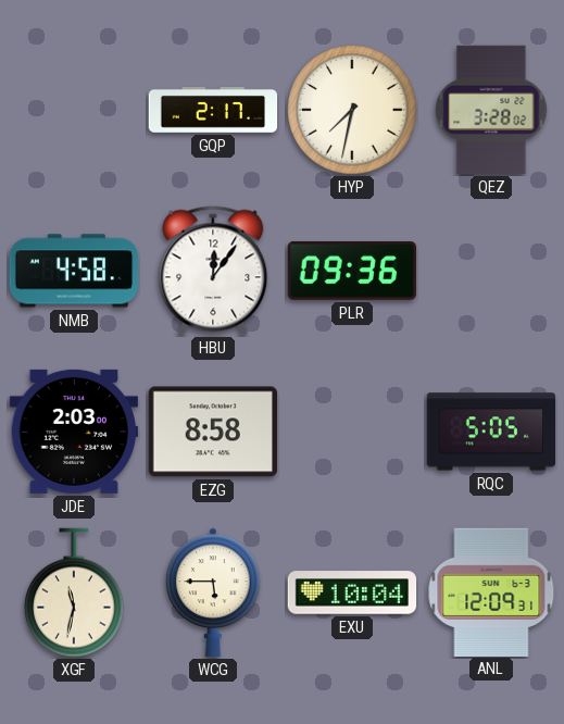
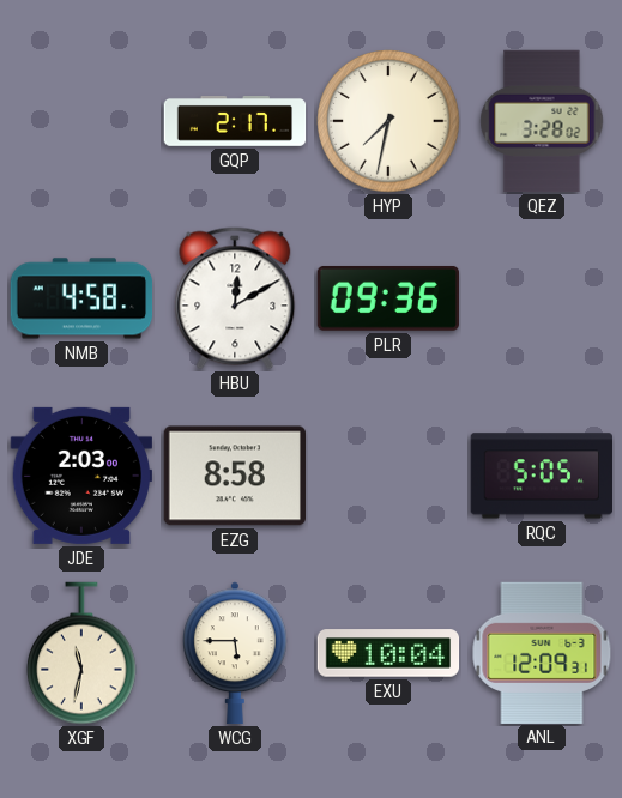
HBU: 12:06 -> 12:10 (235, 298)
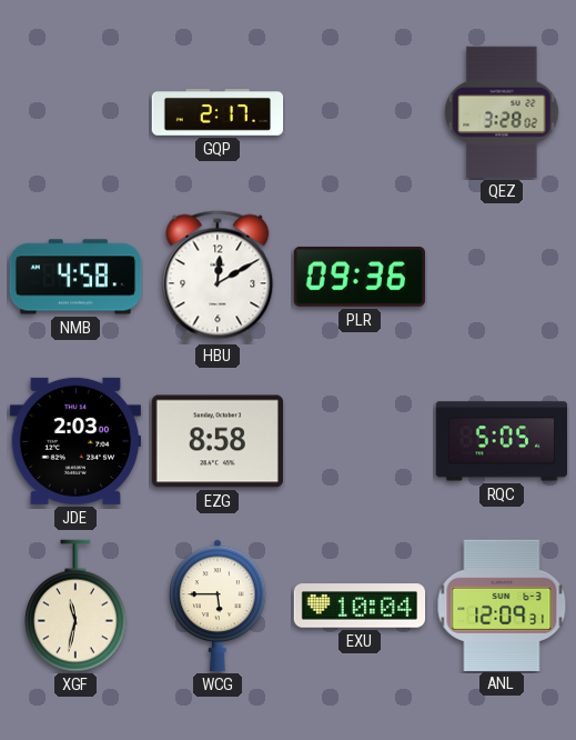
HYP: 7:32 -> none (388, 121)
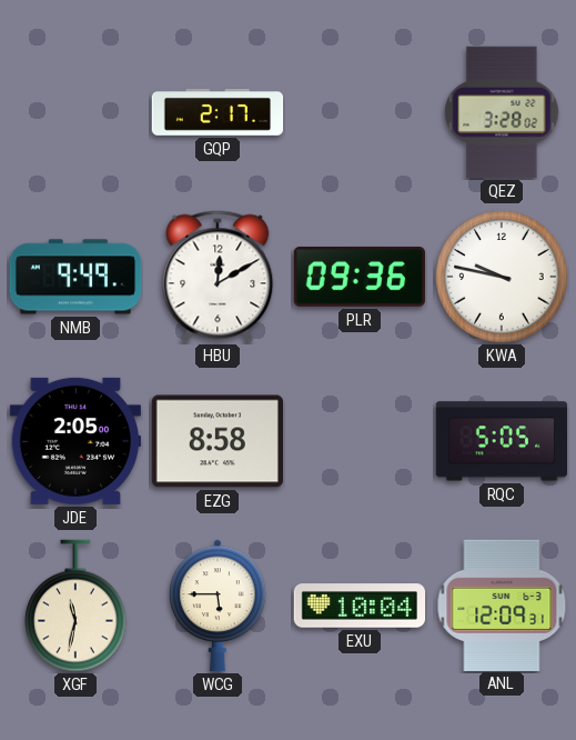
NMB: 4:58 -> 9:49 (75, 277)
KWA: none -> 9:47 (502, 277)
JDE: 2:03 -> 2:05 (74, 441)
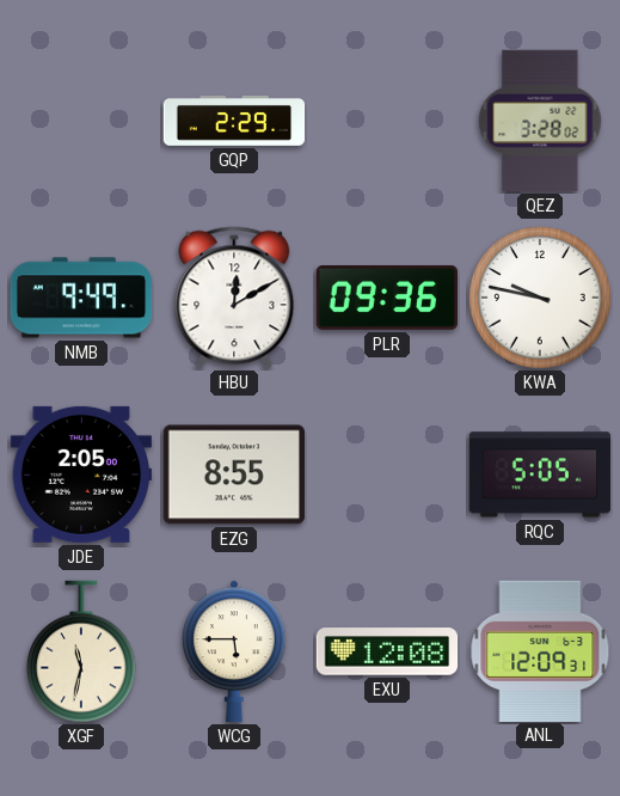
GQP: 2:17 -> 2:29 (234, 122)
EZG: 8:58 -> 8:55 (233, 474)
EXU: 10:04 -> 12:08 (387, 651)
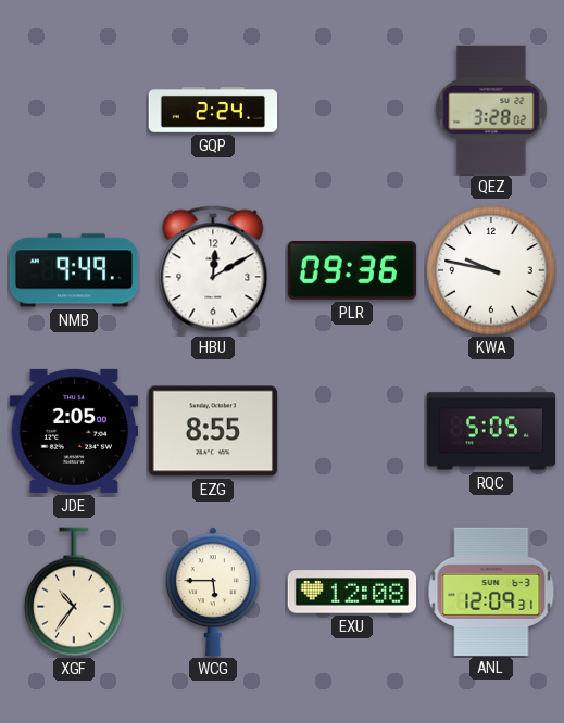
GQP: 2:29 -> 2:24 (213, 111)
XGF: 11:32 -> 10:36 (75, 592)
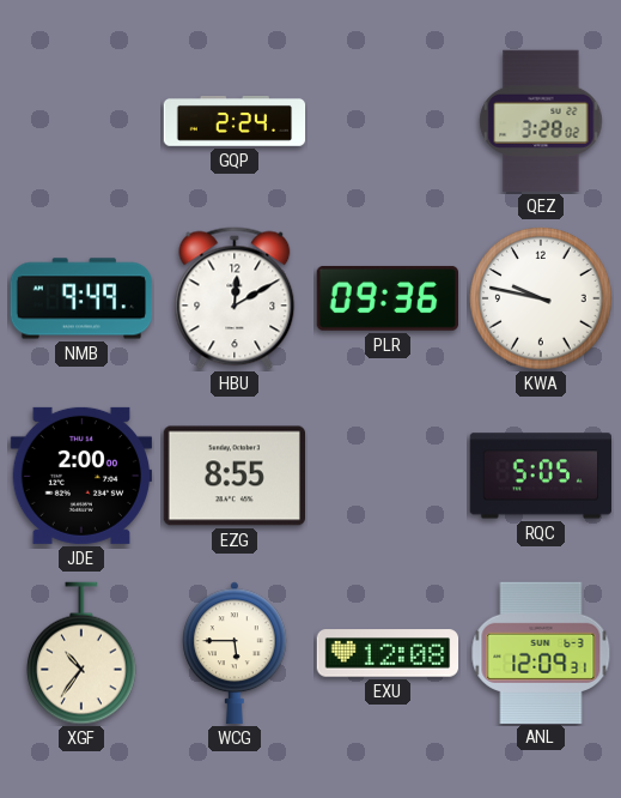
JDE: 2:05 -> 2:00 (80, 476)
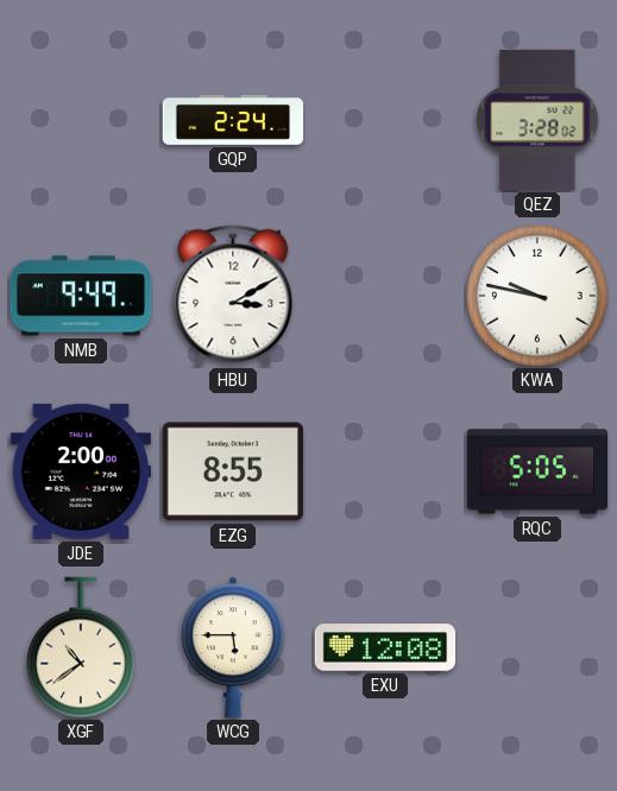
HBU: 12:10 -> 3:10 (233, 296)
PLR: 09:36 -> none (386, 298)
XGF: 10:36 -> 10:39 (82, 647)
ANL: 12:09 -> none (541, 652)
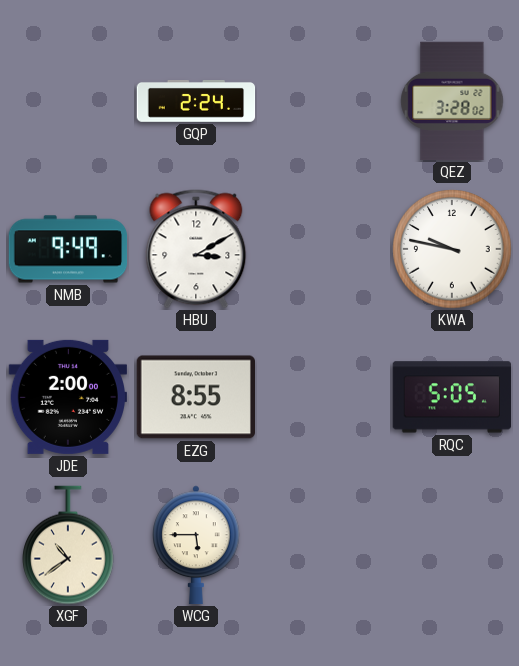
EXU: 12:08 -> none (385, 647)
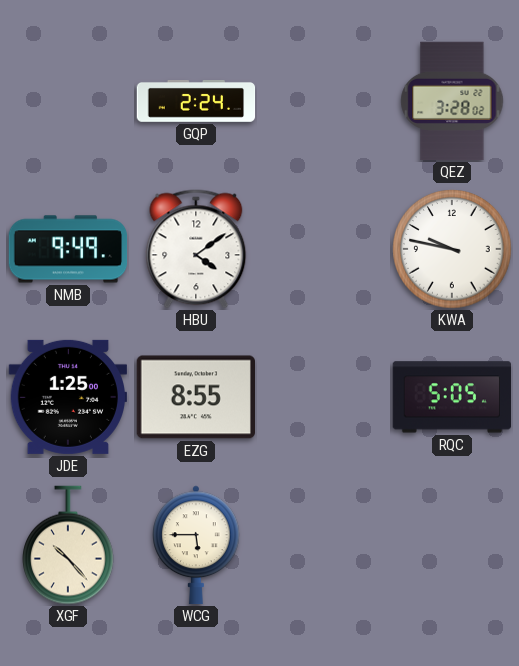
HBU: 3:10 -> 4:09 (196, 249)
JDE: 2:00 -> 1:25 (67, 397)
XGF: 10:39 -> 10:23 (69, 545)
